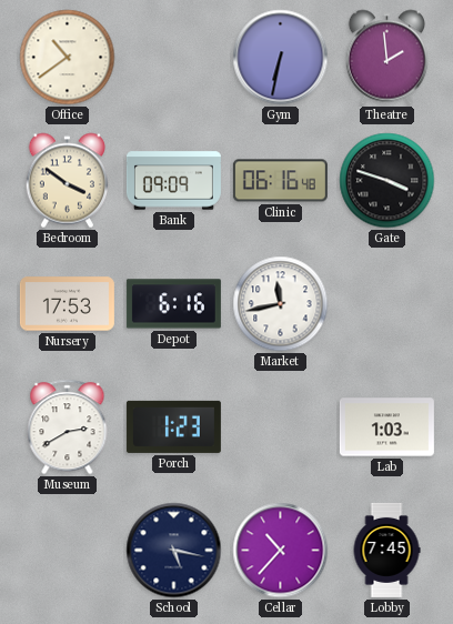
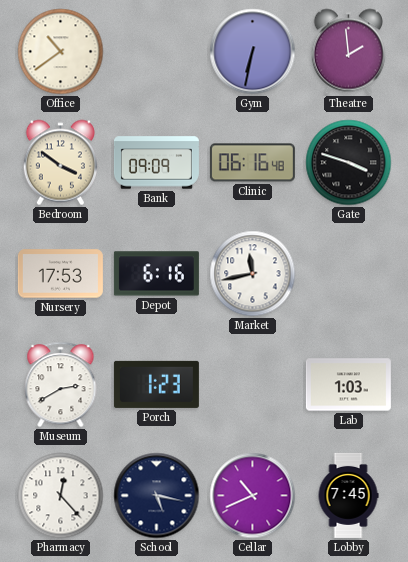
Pharmacy: none -> 12:23 (61, 496)
Cellar: 10:37 -> 10:41 (253, 496)
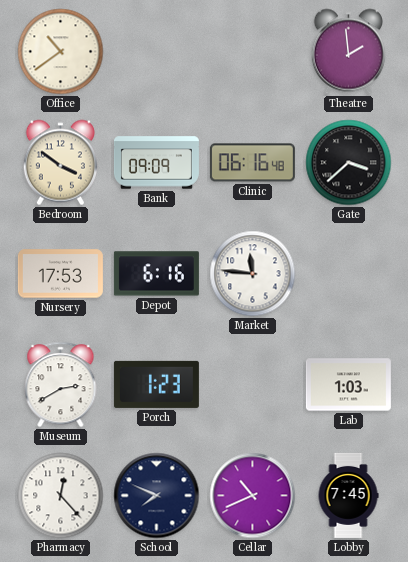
Gym: 6:32 -> none (253, 52)
Gate: 3:48 -> 3:38 (349, 163)
Market: 11:43 -> 11:46 (253, 274)
School: 5:17 -> 7:49 (157, 496)
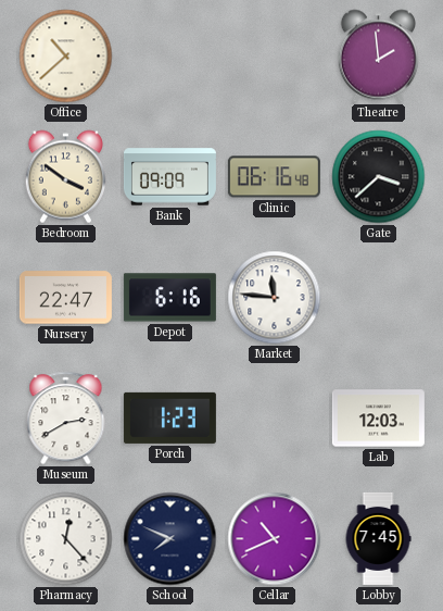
Office: 10:39 -> 10:38 (66, 57)
Nursery: 17:53 -> 22:47 (65, 298)
Lab: 1:03 -> 12:03 (378, 419)
